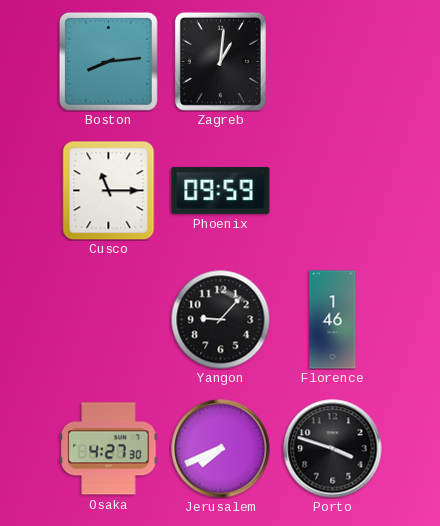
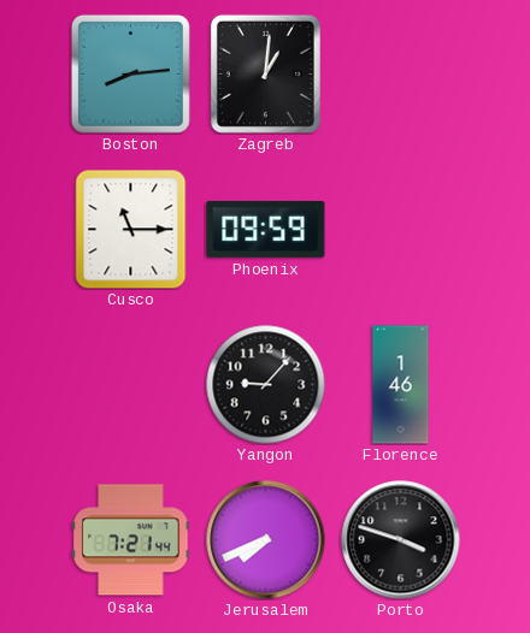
Osaka: 4:27 -> 7:21 (131, 540)
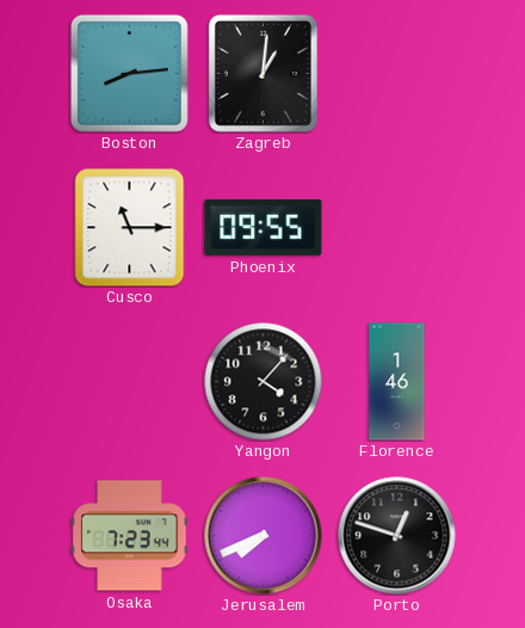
Phoenix: 09:59 -> 09:55 (264, 227)
Yangon: 9:07 -> 4:07 (264, 382)
Osaka: 7:21 -> 7:23 (130, 536)
Porto: 3:48 -> 12:48 (397, 536)
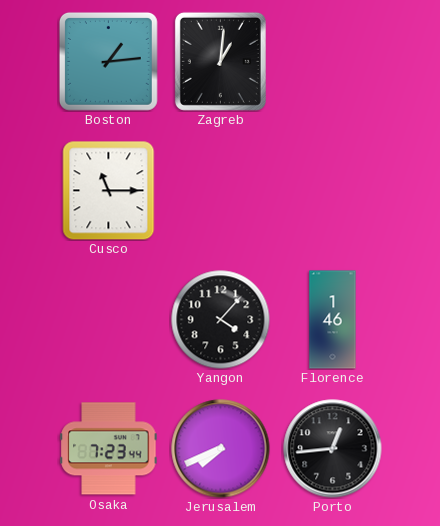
Boston: 8:14 -> 1:14 (108, 61)
Phoenix: 09:55 -> none (264, 227)
Porto: 12:48 -> 12:44 (333, 449)
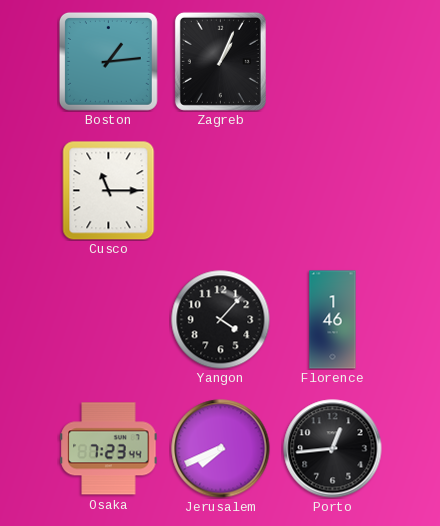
Zagreb: 1:01 -> 1:04 (220, 61)
